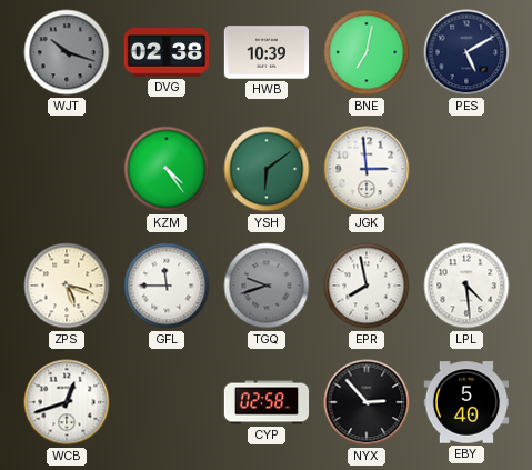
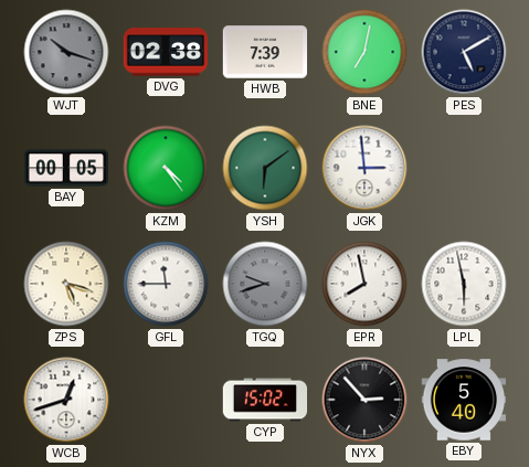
HWB: 10:39 -> 7:39 (265, 52)
BAY: none -> 00:05 (66, 168)
LPL: 4:29 -> 5:58 (464, 284)
CYP: 02:58 -> 15:02 (265, 400)
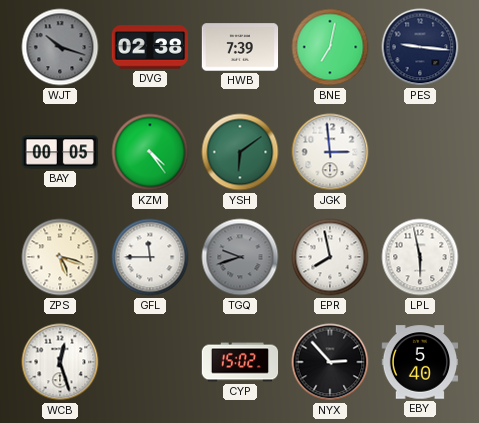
PES: 5:10 -> 9:16 (420, 47)
WCB: 12:42 -> 12:27 (60, 362)
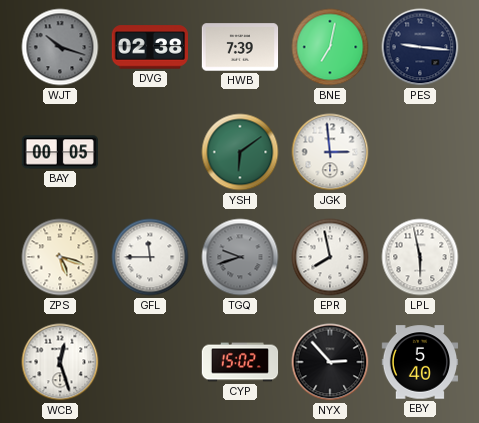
KZM: 4:24 -> none (150, 152)
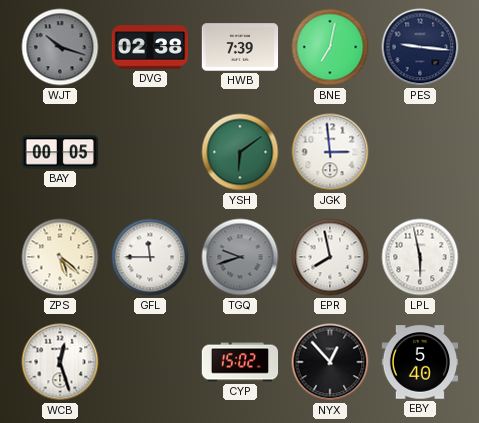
ZPS: 5:18 -> 5:22 (60, 257)
NYX: 2:53 -> 12:53 (330, 362)
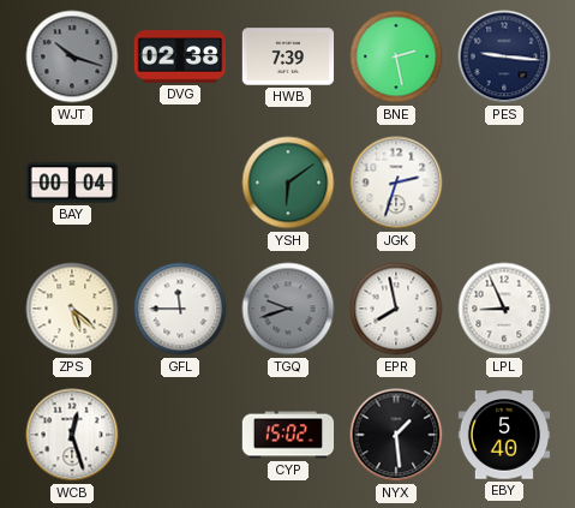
BNE: 7:02 -> 2:28 (396, 56)
BAY: 00:05 -> 00:04 (72, 183)
JGK: 2:59 -> 2:33 (396, 183)
LPL: 5:58 -> 8:56 (504, 309)
NYX: 12:53 -> 1:29 (396, 435)
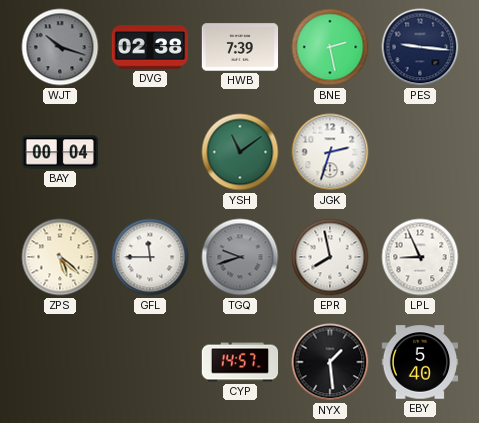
YSH: 6:09 -> 11:09 (240, 152)
WCB: 12:27 -> none (72, 435)
CYP: 15:02 -> 14:57 (240, 362)
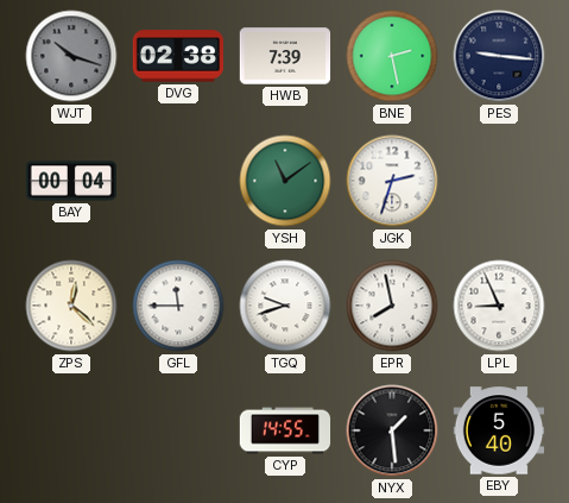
ZPS: 5:22 -> 12:22 (71, 306)
TGQ dial: grey -> white (285, 306)
CYP: 14:57 -> 14:55 (285, 430)
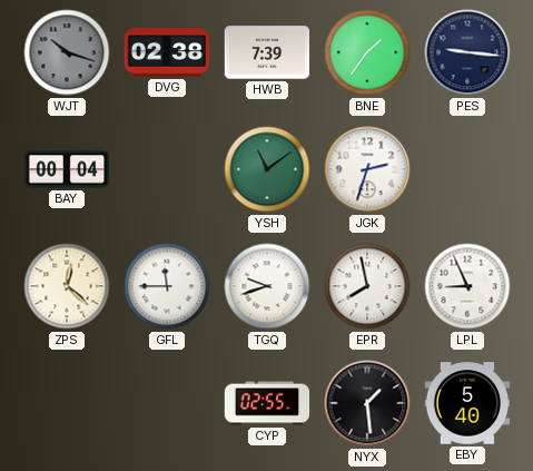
BNE: 2:28 -> 1:36 (367, 52)
CYP: 14:55 -> 02:55 (267, 403)
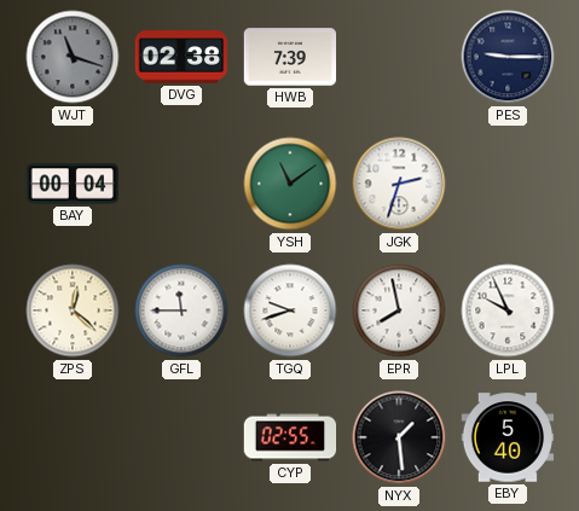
WJT: 10:18 -> 11:18 (73, 57)
BNE: 1:36 -> none (367, 52)
PES: 9:16 -> 9:15 (508, 57)
LPL: 8:56 -> 9:56 (508, 310)
